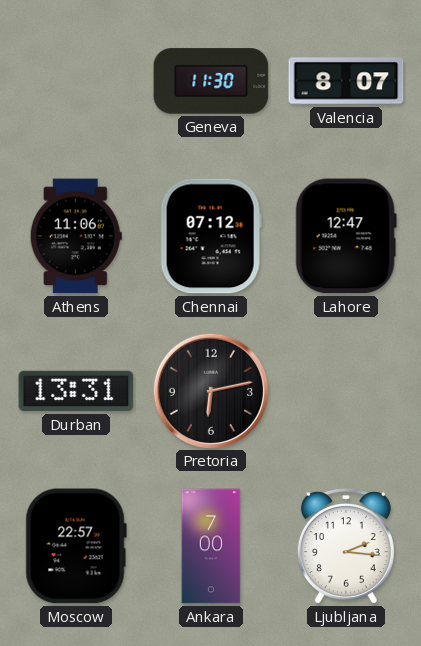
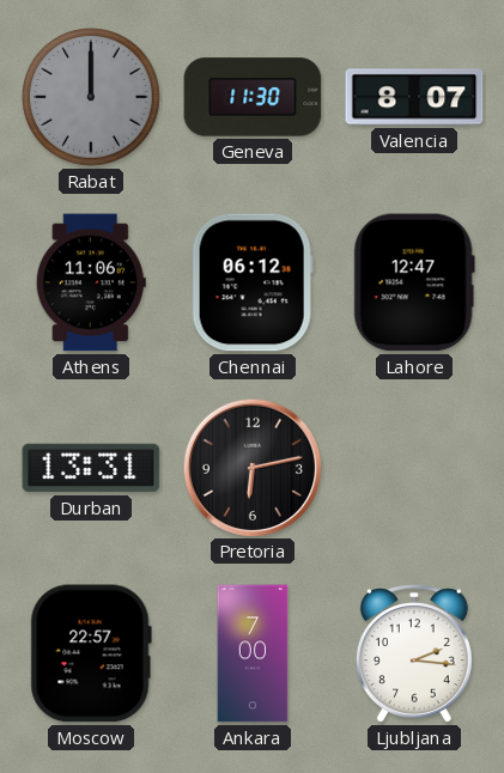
Rabat: none -> 12:00 (91, 97)
Chennai: 07:12 -> 06:12 (253, 282)
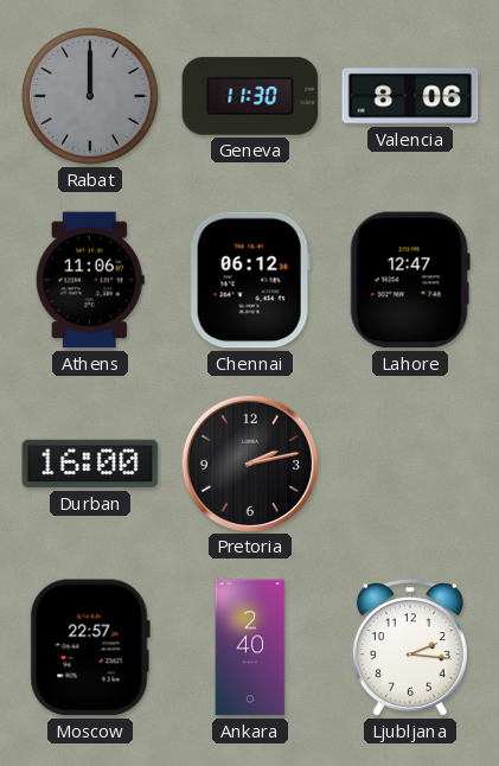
Valencia: 8:07 -> 8:06 (410, 96)
Durban: 13:31 -> 16:00 (90, 464)
Pretoria: 6:13 -> 2:13 (249, 462)
Ankara: 7:00 -> 2:40 (250, 647)
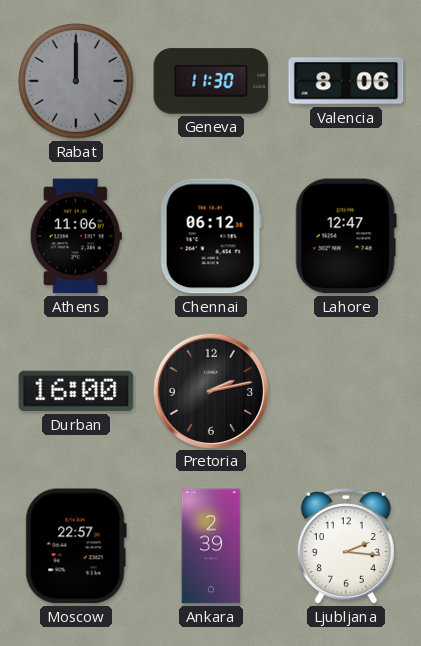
Ankara: 2:40 -> 2:39 (211, 546)
